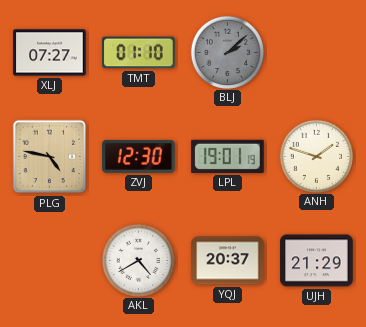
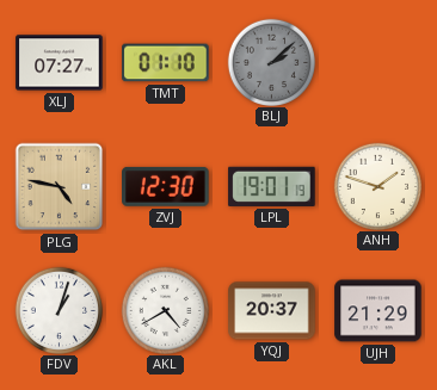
FDV: none -> 1:03 (59, 310)
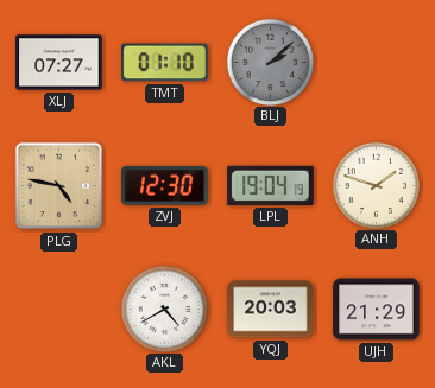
LPL: 19:01 -> 19:04 (271, 185)
FDV: 1:03 -> none (59, 310)
YQJ: 20:37 -> 20:03 (271, 310)
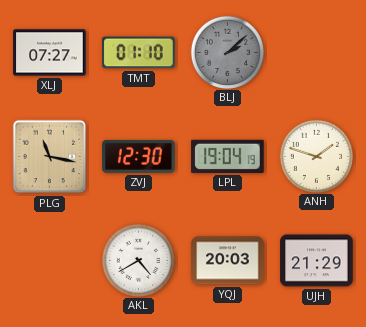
PLG: 4:47 -> 11:17 (50, 157)
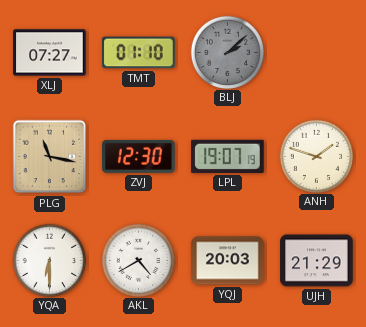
LPL: 19:04 -> 19:07 (228, 156)
YQA: none -> 6:30 (49, 260)
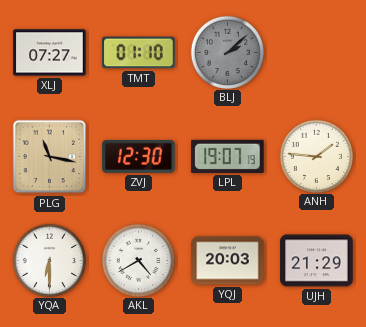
ANH: 1:48 -> 1:46 (316, 156)
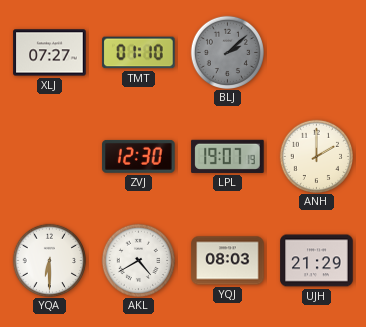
PLG: 11:17 -> none (50, 157)
ANH: 1:46 -> 2:00 (316, 156)
YQJ: 20:03 -> 08:03 (228, 261)
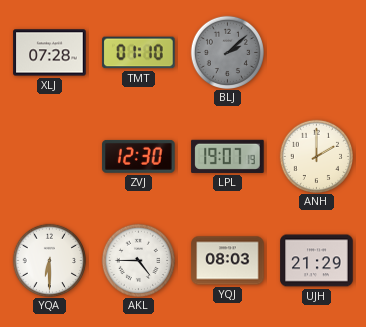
XLJ: 07:27 -> 07:28 (50, 53)
AKL: 4:40 -> 4:45 (138, 260)
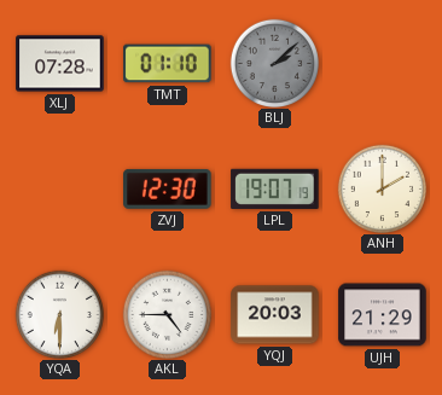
YQJ: 08:03 -> 20:03 (275, 315)
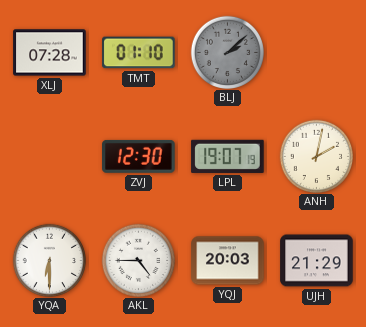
ANH: 2:00 -> 2:02 (316, 156)
